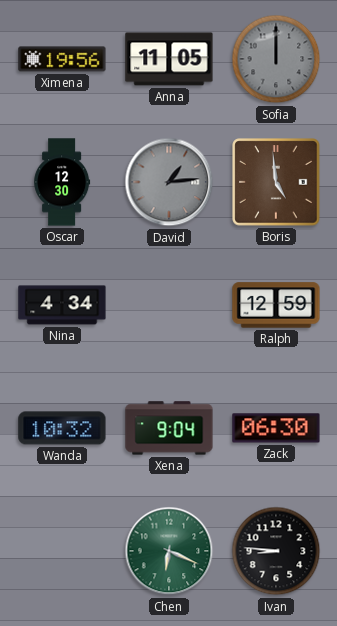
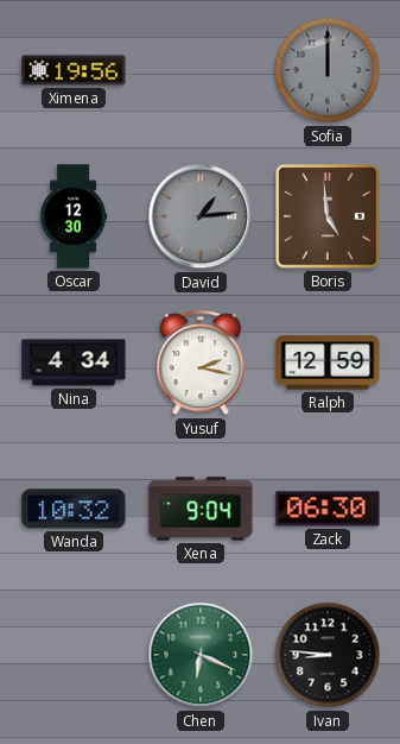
Anna: 11:05 -> none (169, 59)
Yusuf: none -> 2:17 (201, 364)
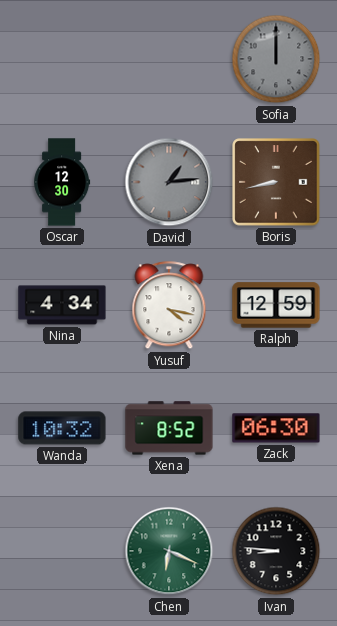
Ximena: 19:56 -> none (74, 70)
Boris: 4:59 -> 8:43 (276, 182)
Yusuf: 2:17 -> 4:17 (169, 306)
Xena: 9:04 -> 8:52 (169, 428)
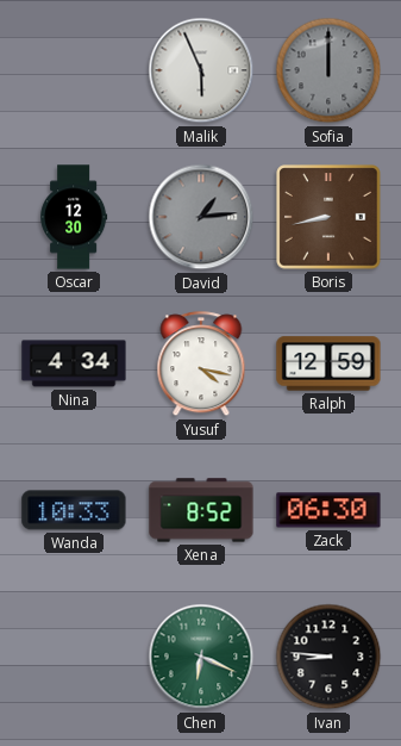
Malik: none -> 5:56 (201, 70)
Wanda: 10:32 -> 10:33 (74, 510)
